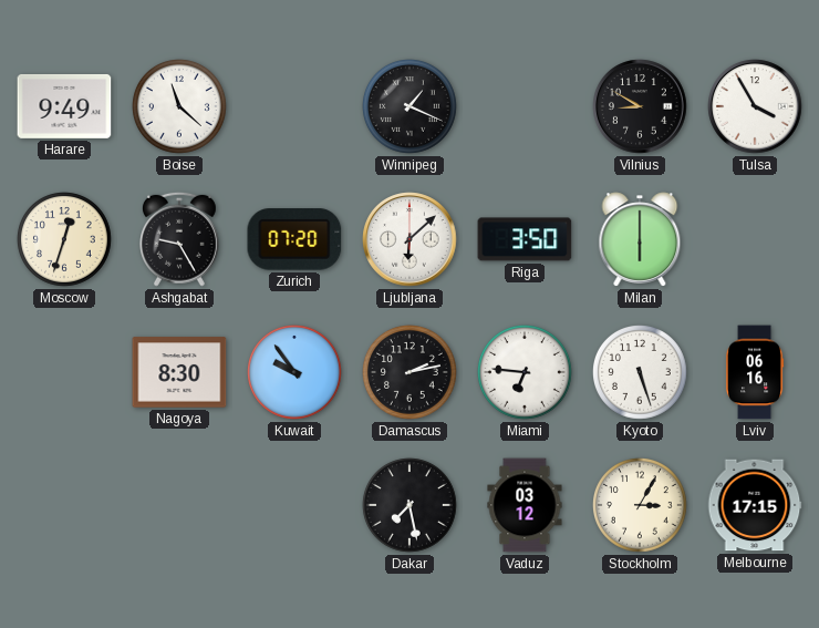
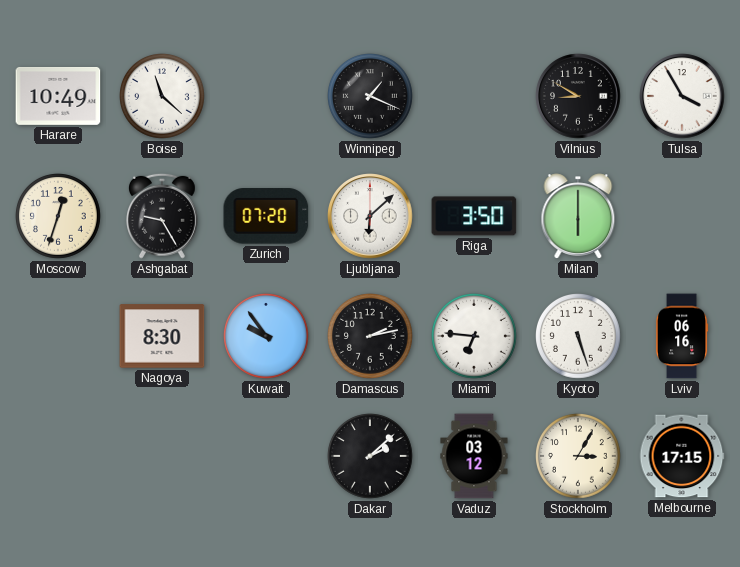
Harare: 9:49 -> 10:49 (58, 96)
Dakar: 7:28 -> 2:08 (371, 457)
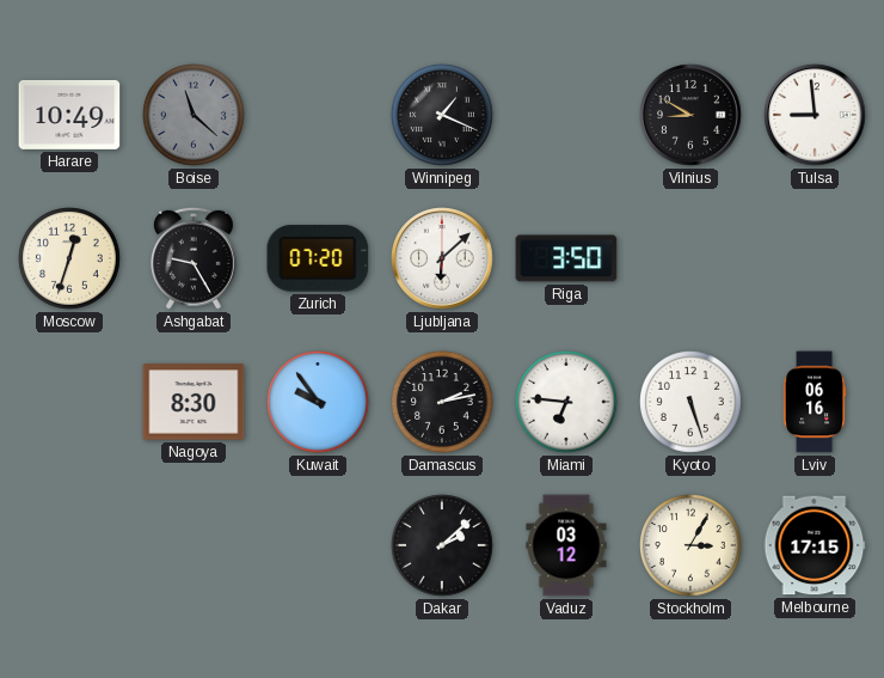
Boise dial: white -> grey (195, 116)
Tulsa: 3:55 -> 8:59 (815, 115)
Milan: 6:00 -> none (578, 216)
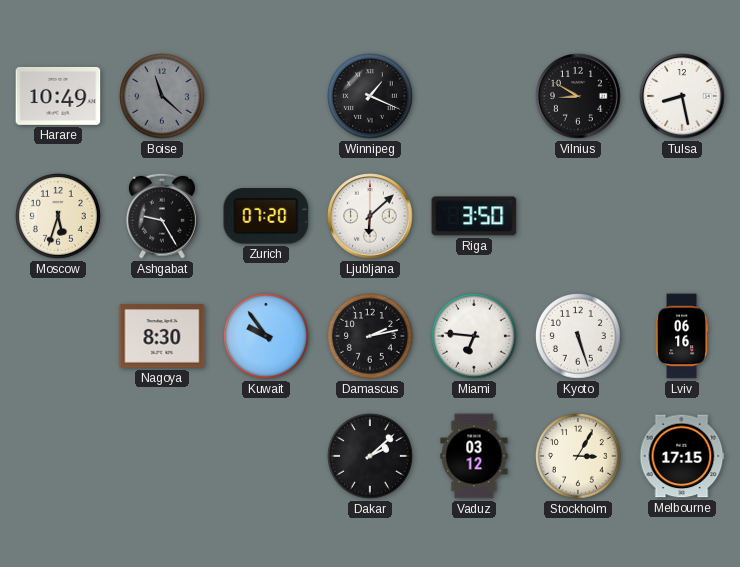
Tulsa: 8:59 -> 8:28 (682, 96)
Moscow: 12:33 -> 5:33 (59, 217)
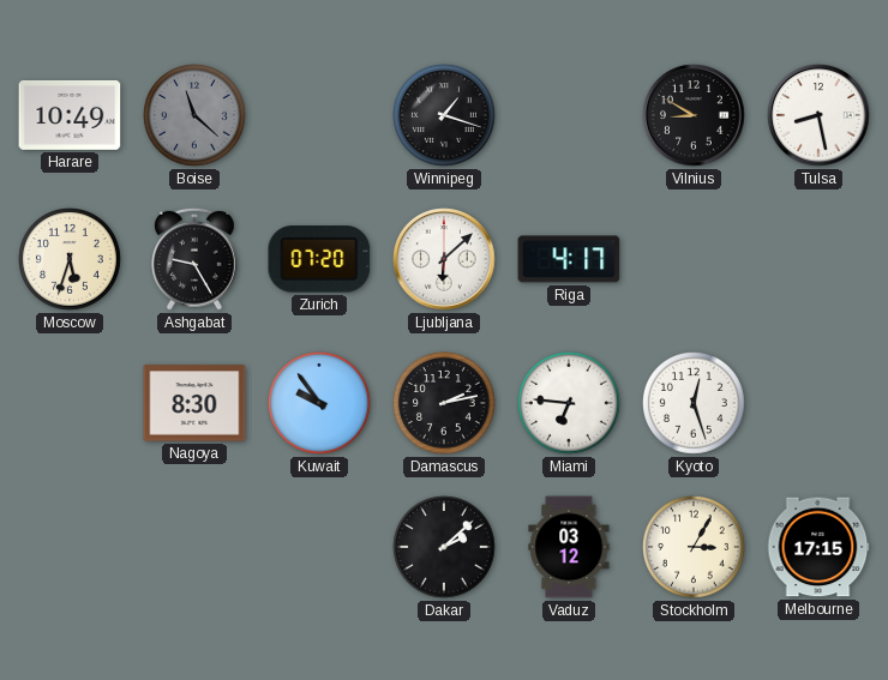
Winnipeg: 1:19 -> 1:18 (445, 116)
Riga: 3:50 -> 4:17 (569, 259)
Kyoto: 5:27 -> 12:27 (695, 404)
Lviv: 06:16 -> none (682, 336)
